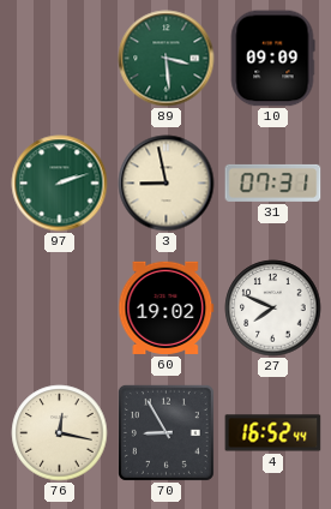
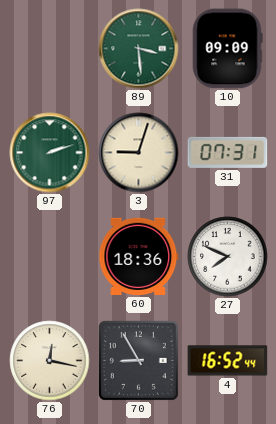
3: 8:58 -> 9:03 (139, 153)
60: 19:02 -> 18:36 (139, 256)
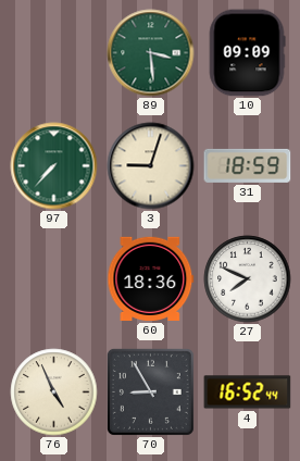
97: 2:12 -> 7:37 (54, 166)
31: 07:31 -> 18:59 (248, 165)
76: 12:17 -> 4:56 (54, 393)
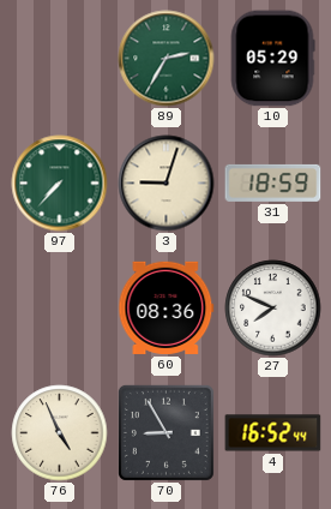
89: 3:29 -> 2:35 (167, 59)
10: 09:09 -> 05:29 (272, 59)
60: 18:36 -> 08:36 (167, 307)
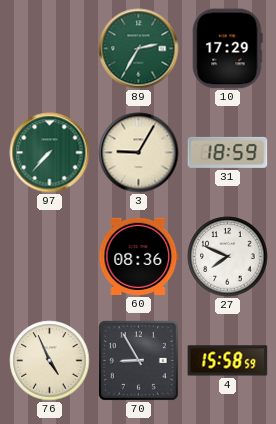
10: 05:29 -> 17:29 (227, 49)
3: 9:03 -> 9:05 (139, 153)
4: 16:52 -> 15:58 (228, 361)
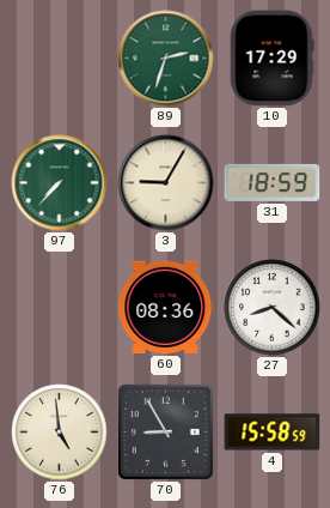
89: 2:35 -> 2:33 (166, 59)
27: 7:49 -> 8:22 (273, 308)
76: 4:56 -> 4:59 (60, 433)
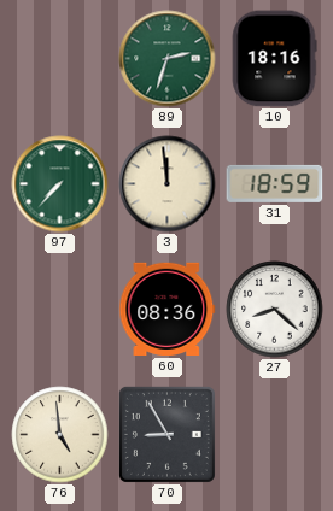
10: 17:29 -> 18:16 (274, 59)
3: 9:05 -> 11:59 (168, 184)
4: 15:58 -> none (273, 433)
